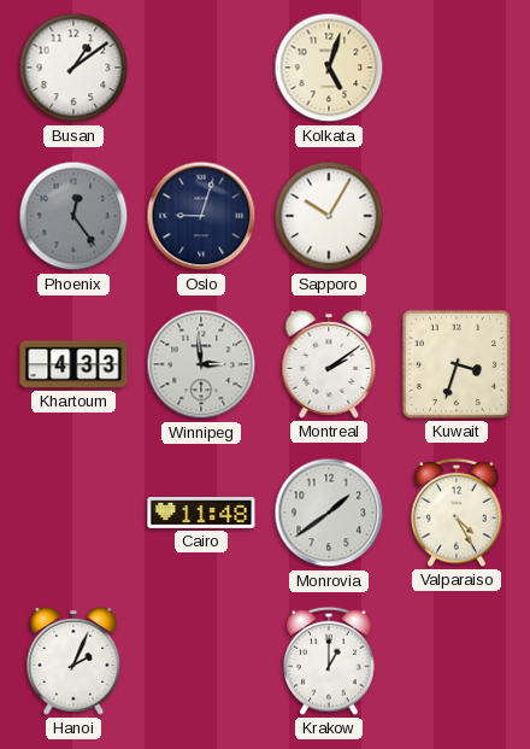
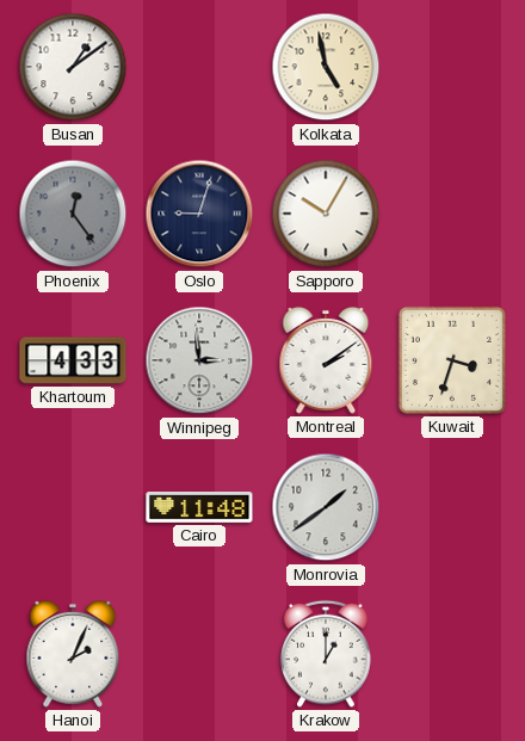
Kolkata: 5:03 -> 4:58 (326, 67)
Valparaiso: 4:25 -> none (457, 513)
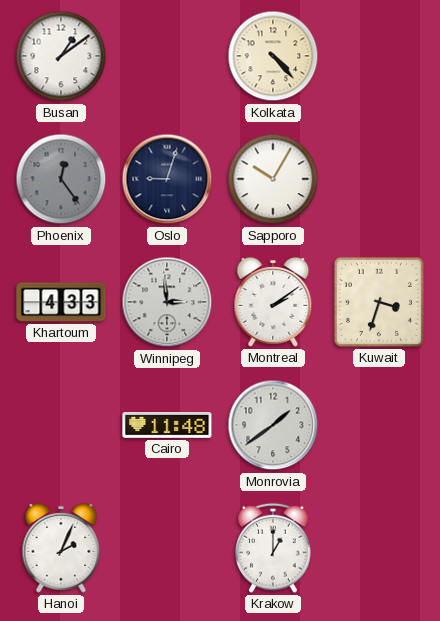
Kolkata: 4:58 -> 4:23 (273, 56)
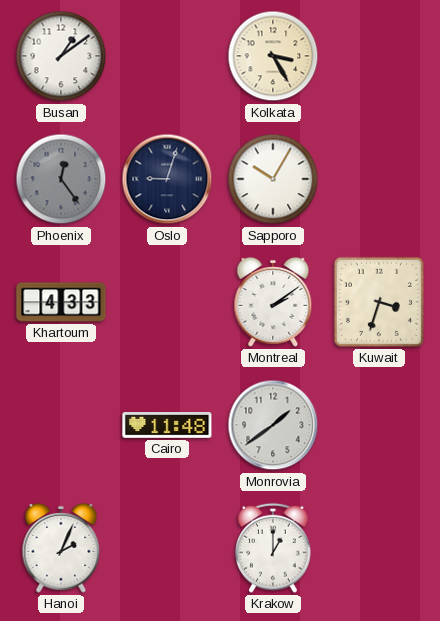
Kolkata: 4:23 -> 3:25 (273, 56)
Winnipeg: 2:59 -> none (167, 302)
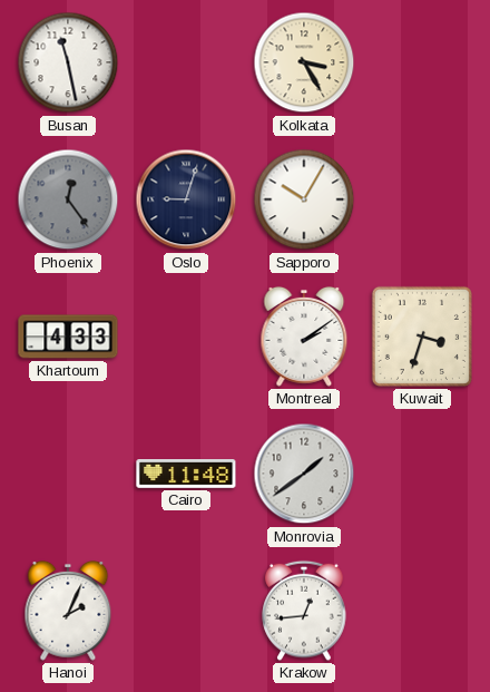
Busan: 1:09 -> 11:28 (68, 62)
Krakow: 1:00 -> 12:44 (304, 611)
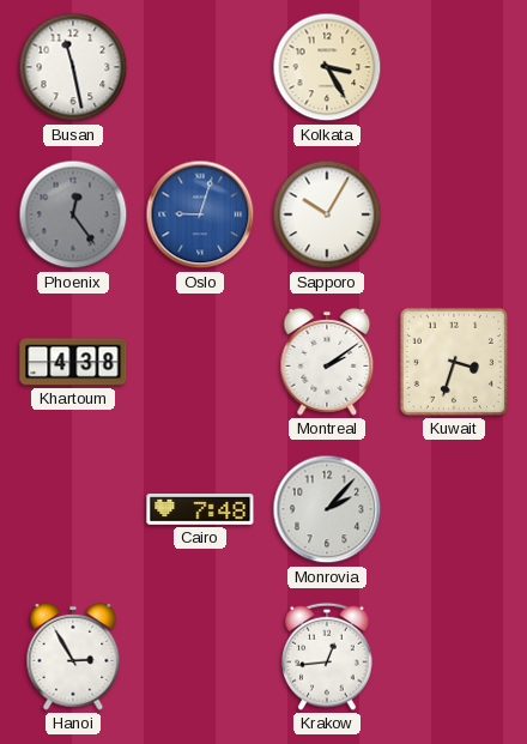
Oslo dial: navy -> blue (200, 214)
Khartoum: 4:33 -> 4:38 (73, 362)
Cairo: 11:48 -> 7:48 (200, 510)
Monrovia: 1:39 -> 2:07 (327, 509)
Hanoi: 2:04 -> 2:55 (73, 657)
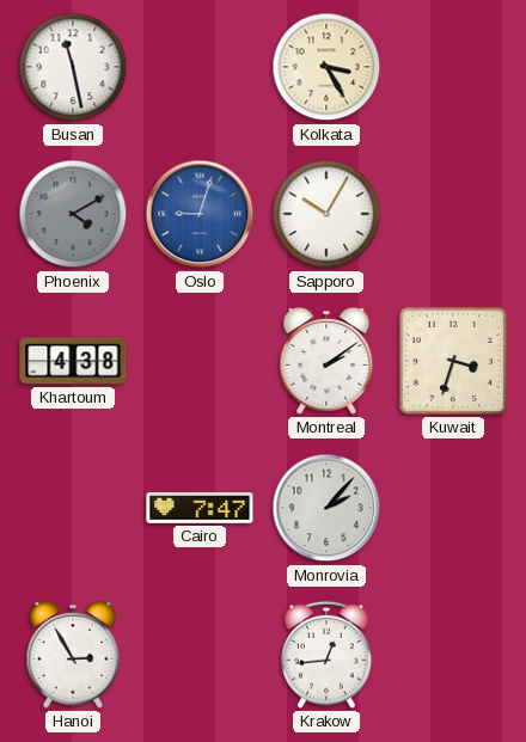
Phoenix: 12:24 -> 4:10 (73, 214)
Cairo: 7:48 -> 7:47 (200, 509)
